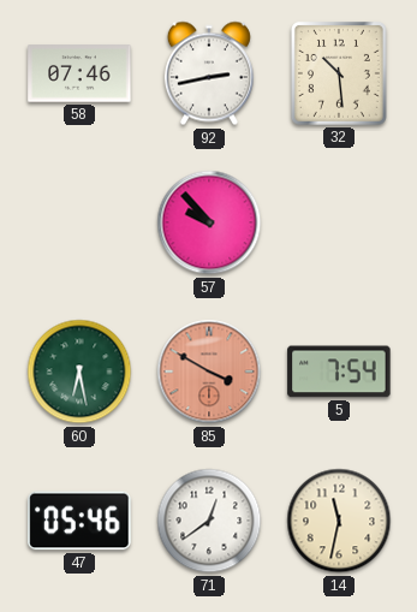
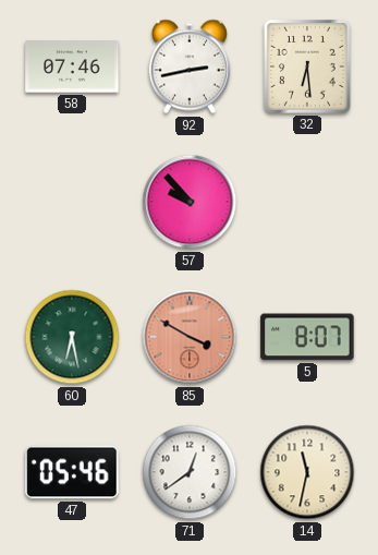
32: 10:29 -> 6:29 (307, 67)
5: 7:54 -> 8:07 (307, 337)
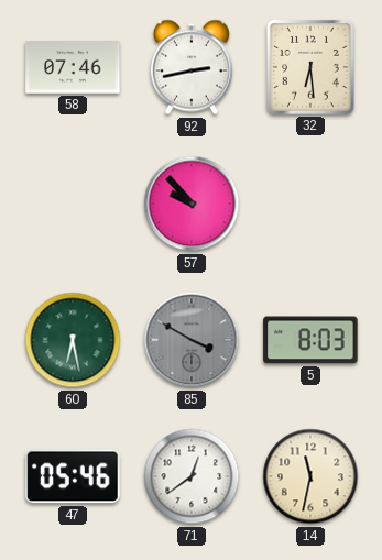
85 dial: salmon -> grey (192, 340)
5: 8:07 -> 8:03 (310, 340)
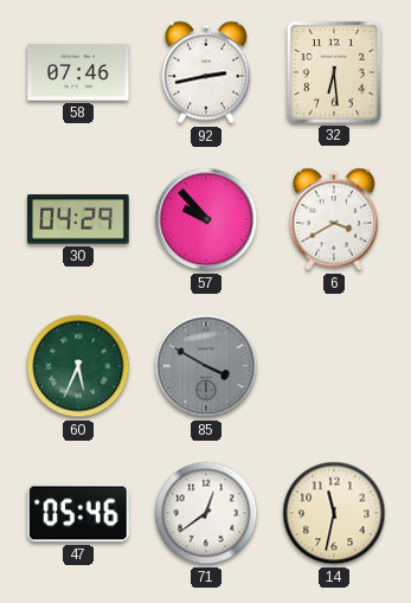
30: none -> 04:29 (78, 219)
6: none -> 3:40 (334, 219)
60: 6:28 -> 5:34 (78, 366)
5: 8:03 -> none (310, 340)
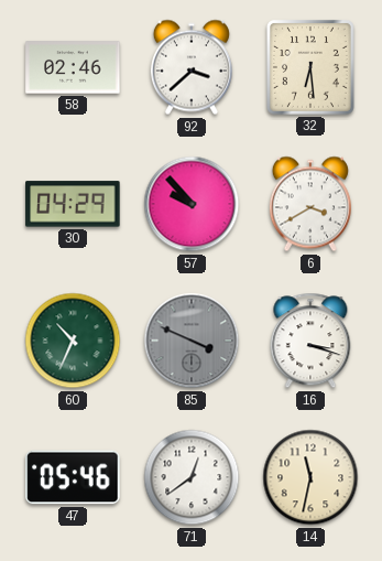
58: 07:46 -> 02:46 (73, 67)
92: 2:43 -> 3:38 (192, 67)
60: 5:34 -> 10:34 (73, 341)
85: 3:50 -> 3:49 (192, 341)
16: none -> 3:18 (310, 341)
